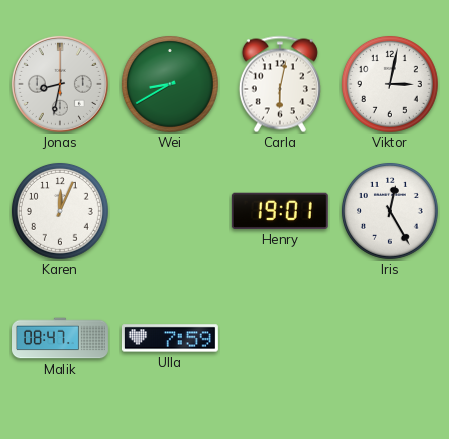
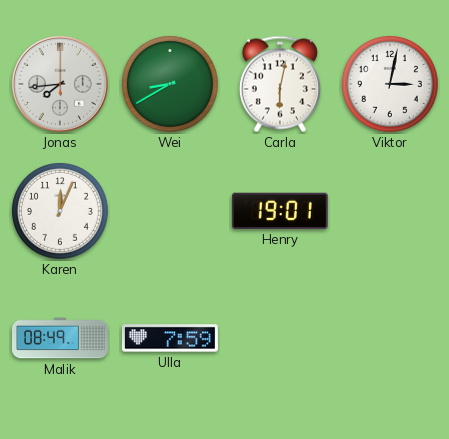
Jonas: 8:32 -> 7:44 (60, 84)
Iris: 12:25 -> none (390, 211)
Malik: 08:47 -> 08:49 (61, 338)
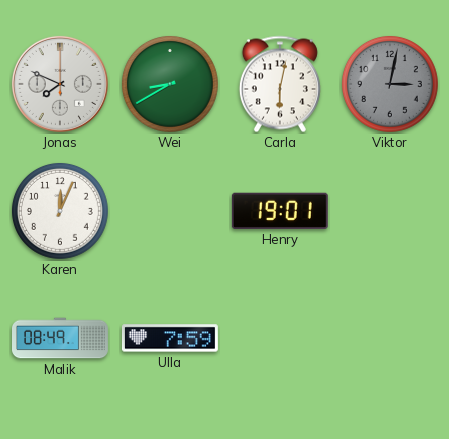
Jonas: 7:44 -> 7:49 (60, 84)
Viktor dial: white -> grey (390, 84)
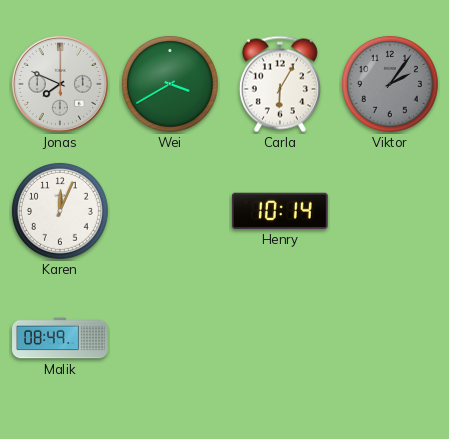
Wei: 8:40 -> 3:40 (170, 84)
Carla: 6:02 -> 6:05 (280, 84)
Viktor: 3:02 -> 2:06 (390, 84)
Henry: 19:01 -> 10:14 (280, 211)
Ulla: 7:59 -> none (170, 338)
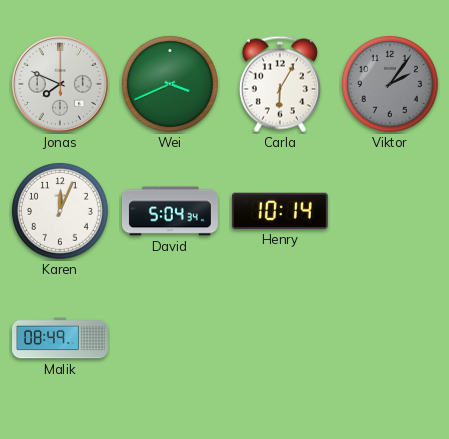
Wei: 3:40 -> 3:41 (170, 84)
David: none -> 5:04 (170, 211)
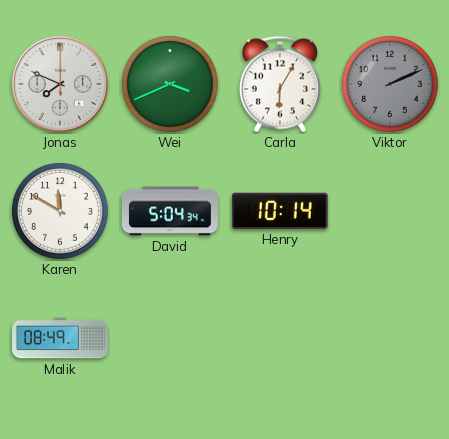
Viktor: 2:06 -> 2:11 (390, 84)
Karen: 12:04 -> 11:50 (60, 211)
